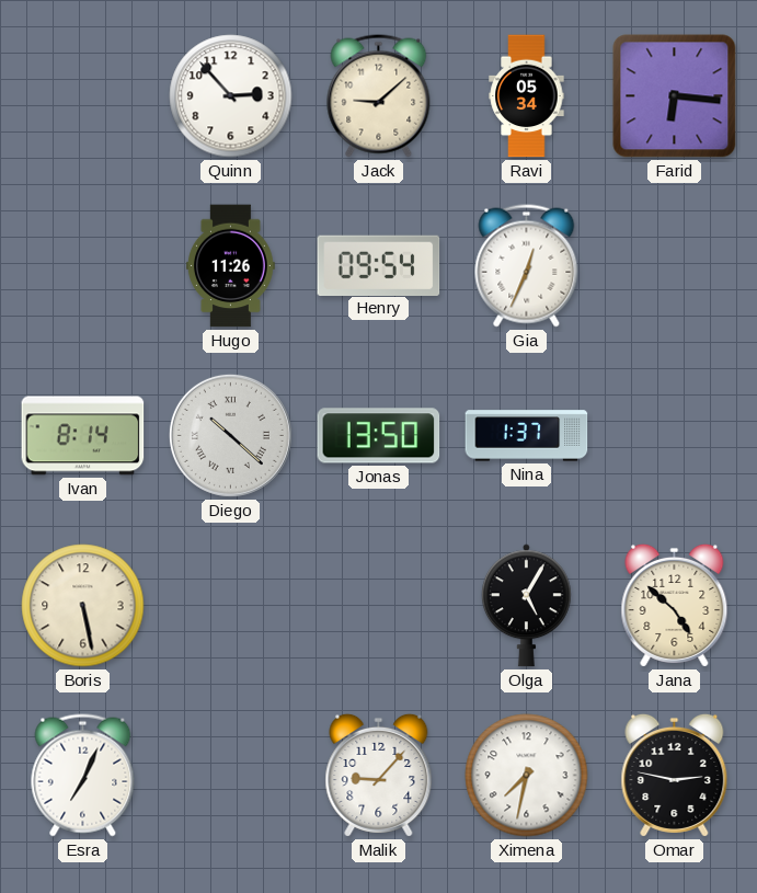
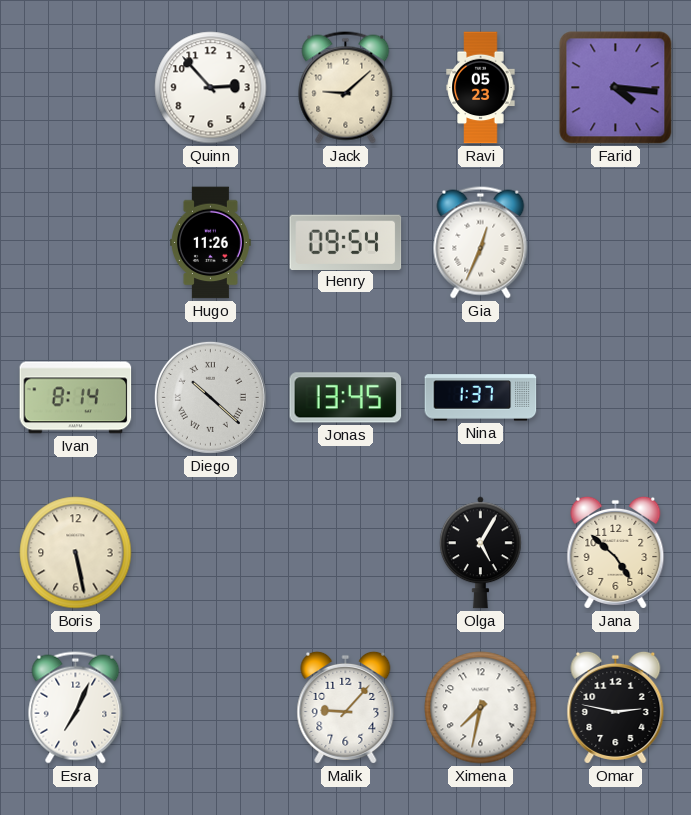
Ravi: 05:34 -> 05:23 (481, 88)
Farid: 6:16 -> 4:16 (616, 88)
Jonas: 13:50 -> 13:45 (346, 398)
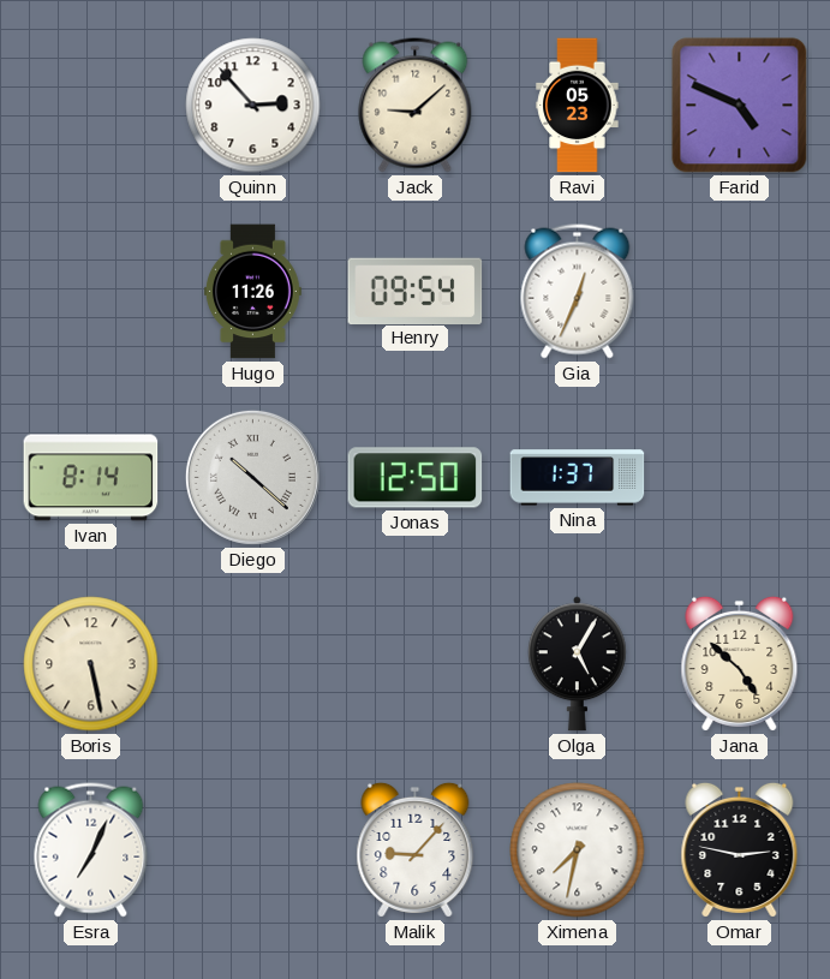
Farid: 4:16 -> 4:49 (740, 106)
Jonas: 13:45 -> 12:50 (416, 478)
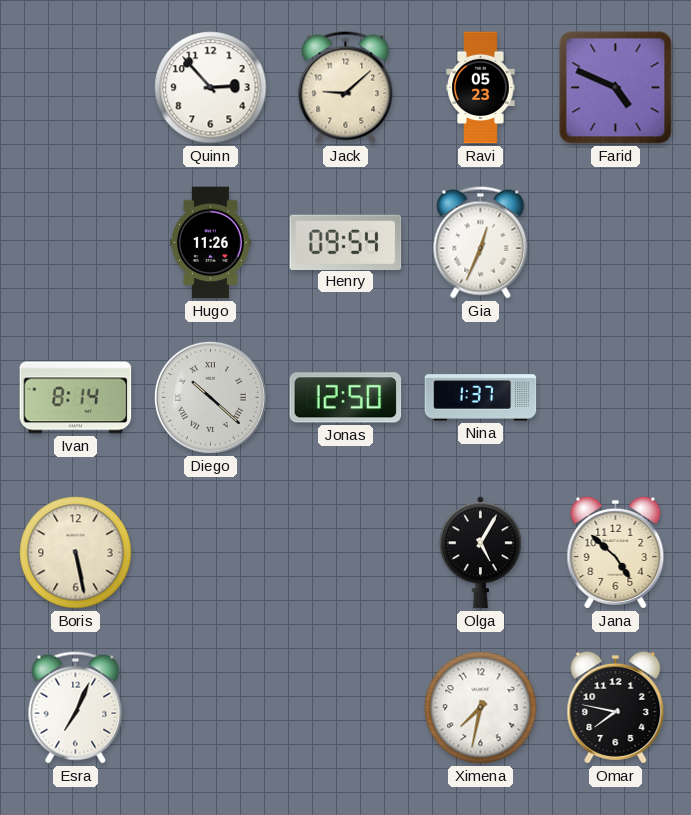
Malik: 9:07 -> none (416, 849)
Omar: 2:47 -> 7:47 (616, 707)
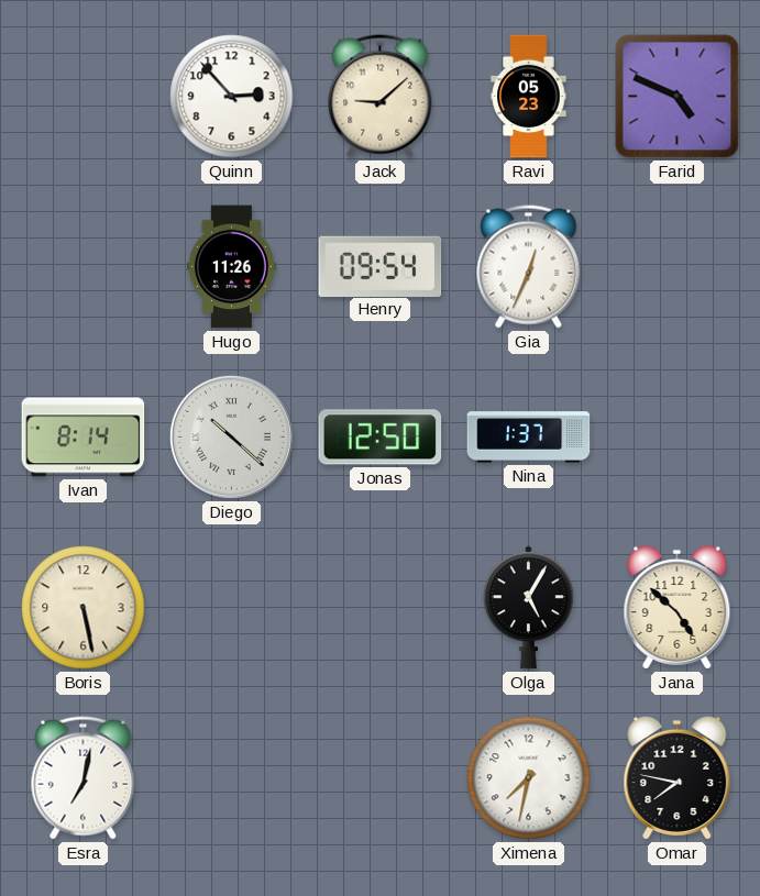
Esra: 7:04 -> 7:02 (84, 778)
